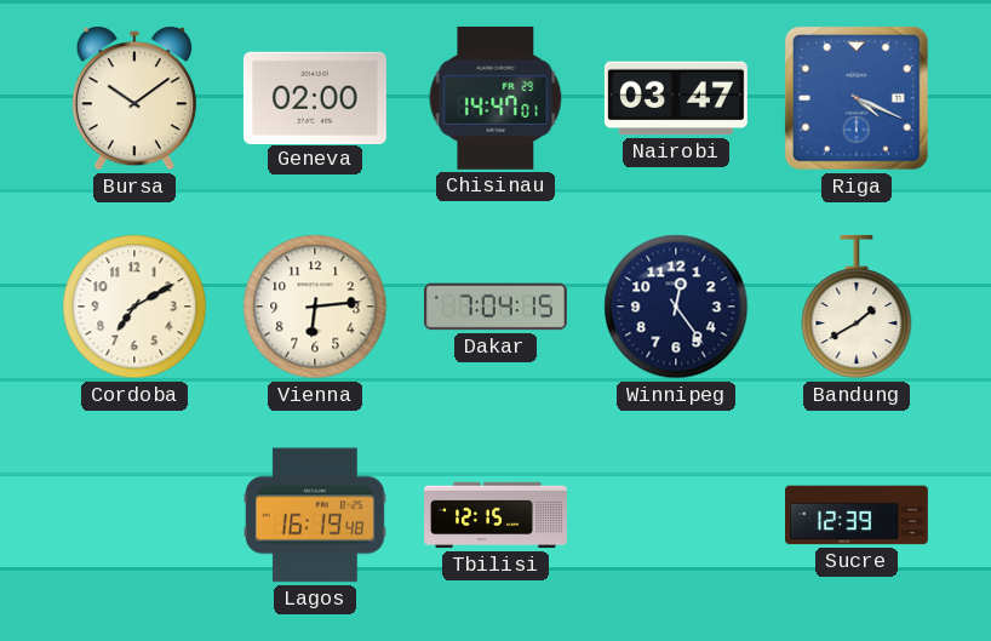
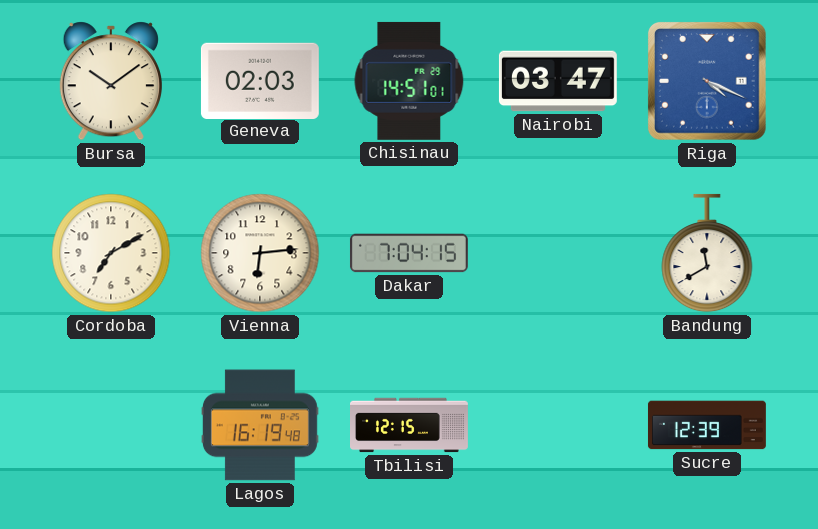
Geneva: 02:00 -> 02:03 (260, 80)
Chisinau: 14:47 -> 14:51 (409, 81)
Winnipeg: 12:24 -> none (676, 307)
Bandung: 1:40 -> 11:40 (707, 253)
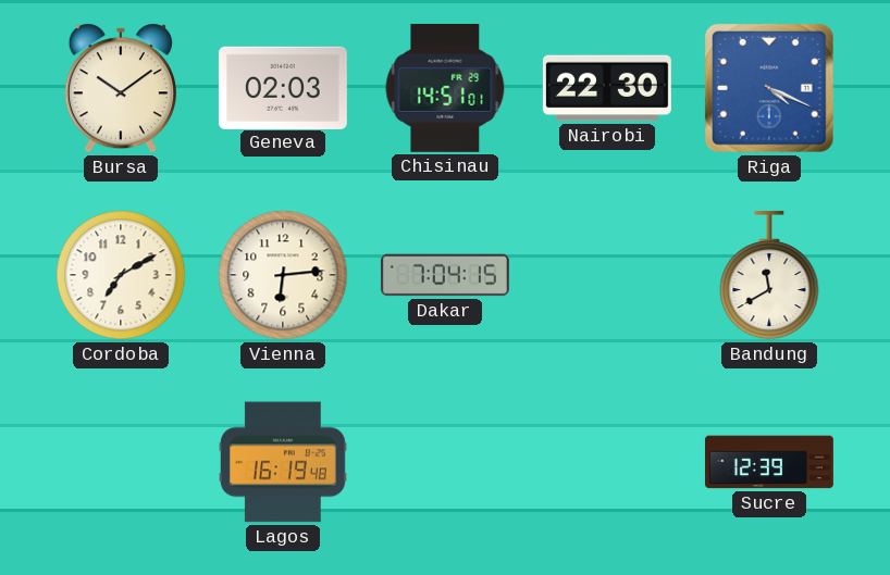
Nairobi: 03:47 -> 22:30 (607, 88)
Tbilisi: 12:15 -> none (410, 425)
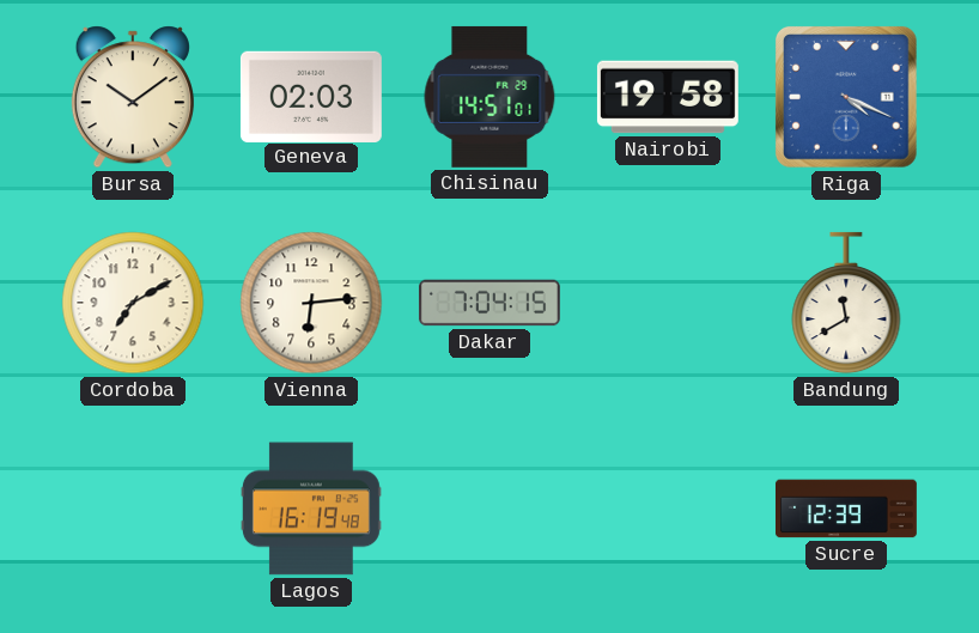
Nairobi: 22:30 -> 19:58 (668, 97)
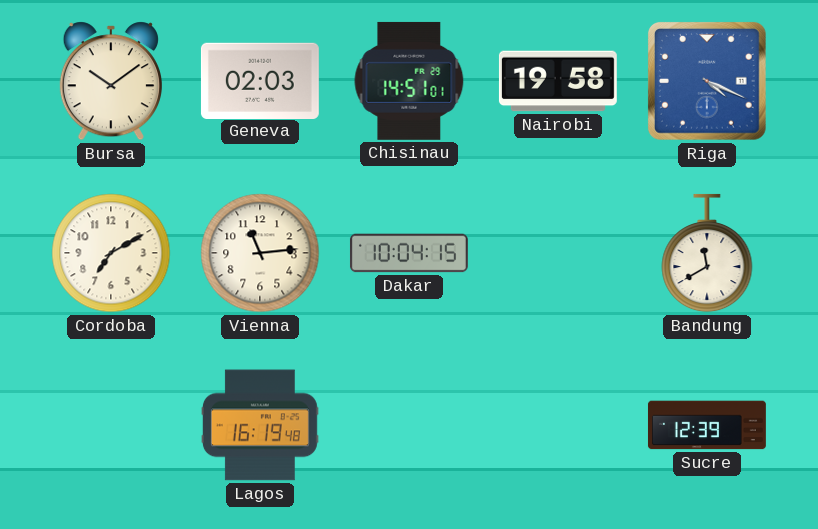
Vienna: 6:14 -> 11:14 (260, 253)
Dakar: 7:04 -> 10:04 (409, 253)
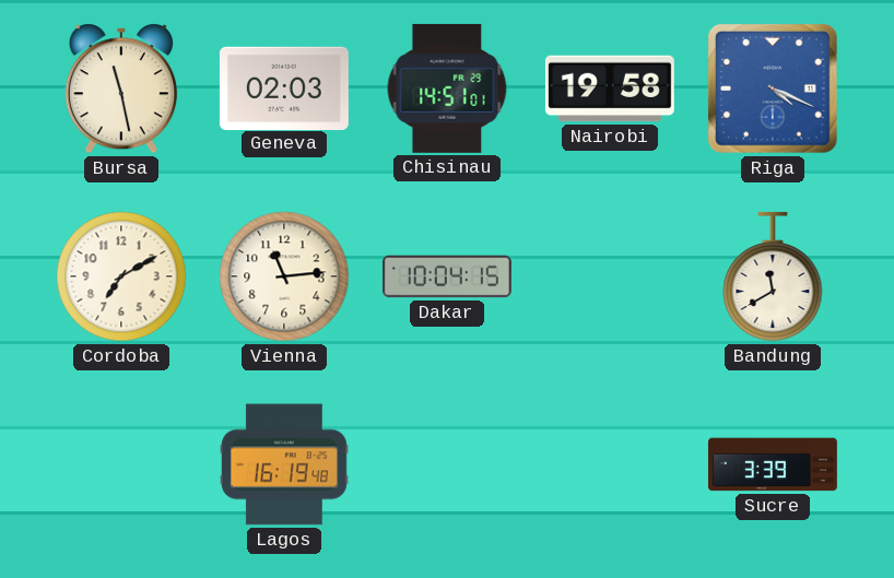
Bursa: 10:09 -> 11:28 (121, 89)
Sucre: 12:39 -> 3:39 (773, 464)
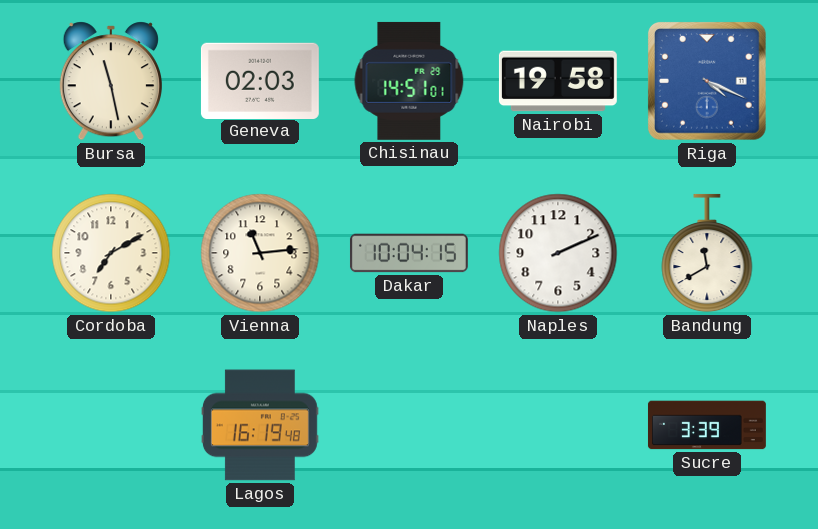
Naples: none -> 2:11 (558, 253)
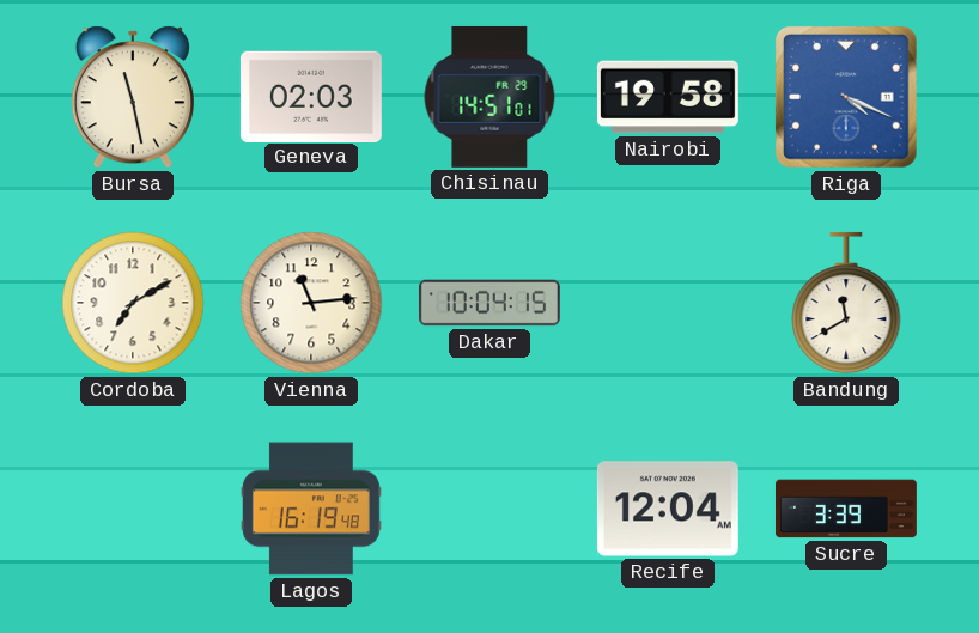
Naples: 2:11 -> none (558, 253)
Recife: none -> 12:04 (668, 509)
